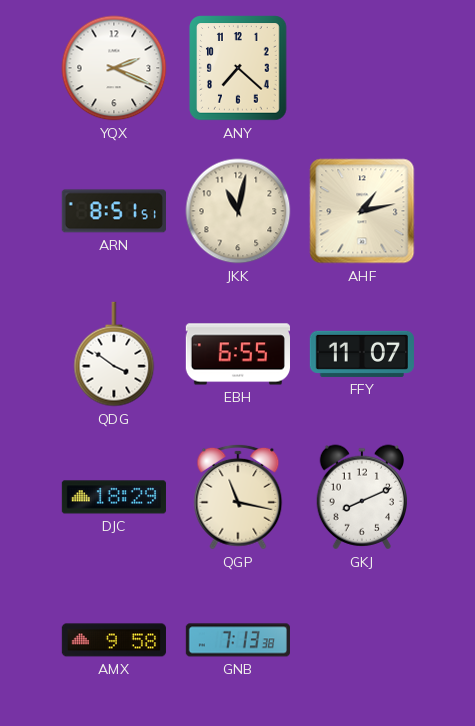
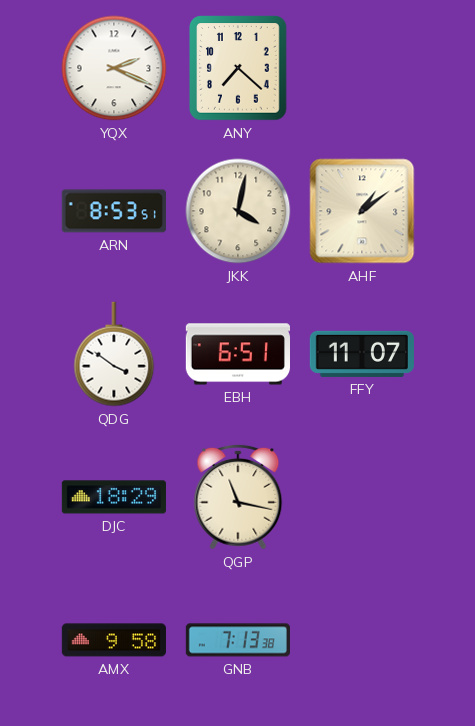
ARN: 8:51 -> 8:53 (114, 211)
JKK: 11:02 -> 4:02 (238, 211)
AHF: 1:13 -> 1:09 (362, 211)
EBH: 6:55 -> 6:51 (237, 354)
GKJ: 8:11 -> none (361, 497)
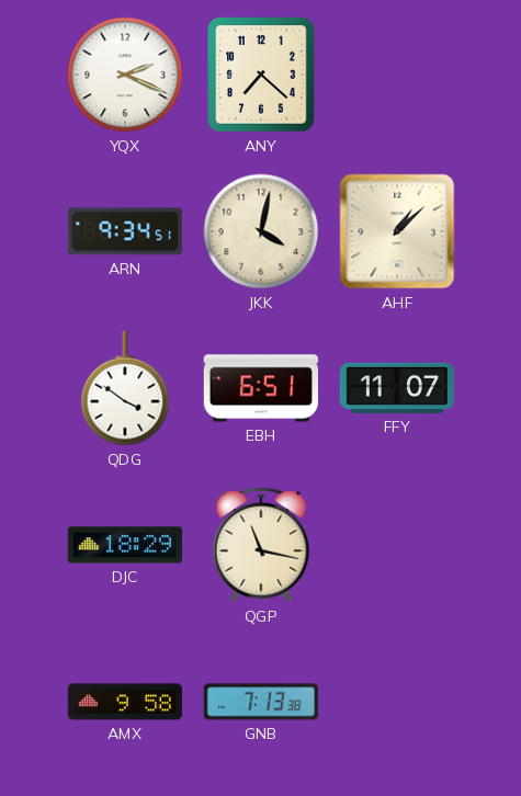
ARN: 8:53 -> 9:34 (125, 231)
AHF: 1:09 -> 1:08 (397, 231)
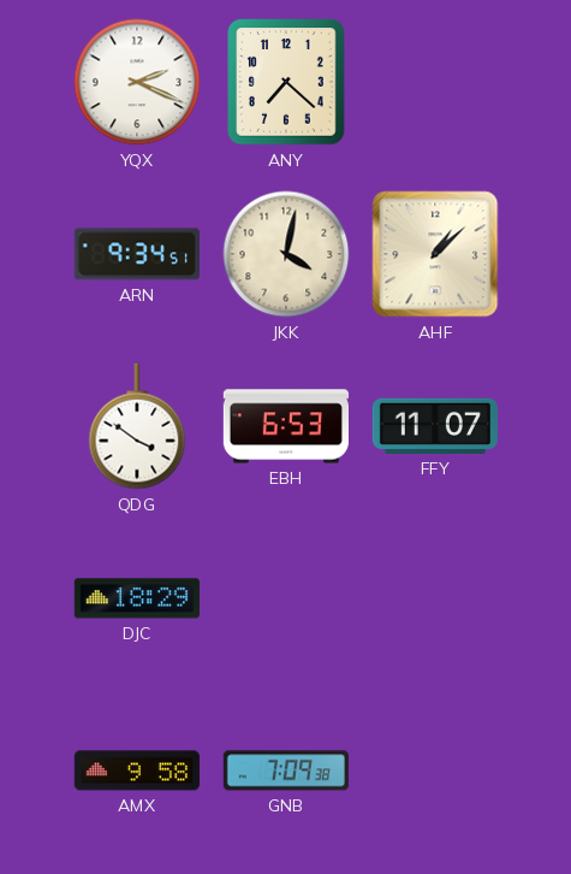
EBH: 6:51 -> 6:53 (285, 426)
QGP: 11:17 -> none (261, 545)
GNB: 7:13 -> 7:09 (286, 770)
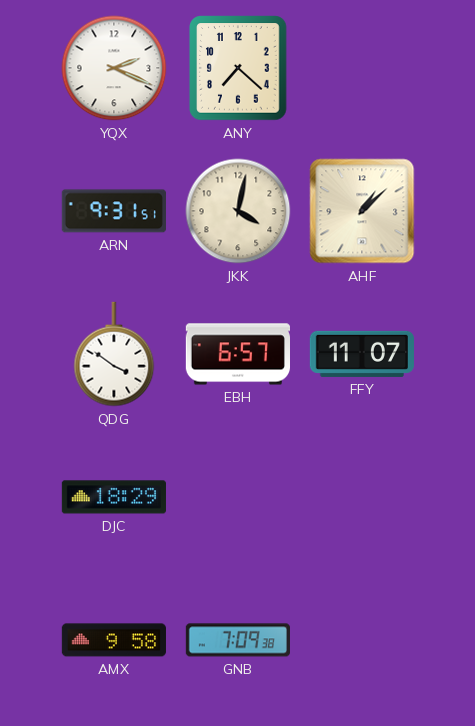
ARN: 9:34 -> 9:31 (114, 211)
EBH: 6:53 -> 6:57 (237, 354)
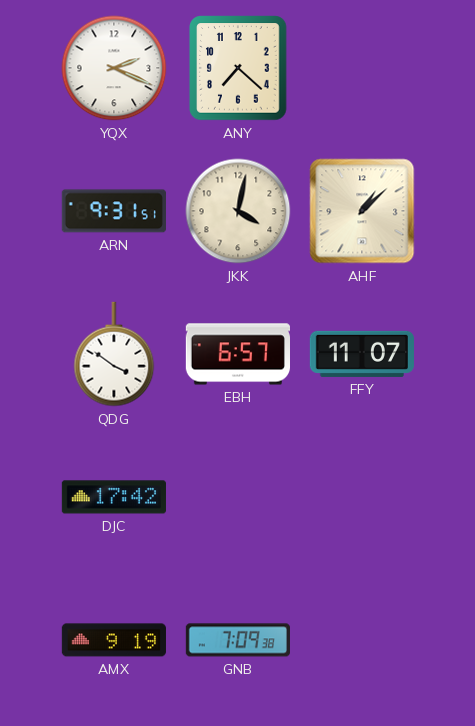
DJC: 18:29 -> 17:42 (114, 497)
AMX: 9:58 -> 9:19 (114, 640)
